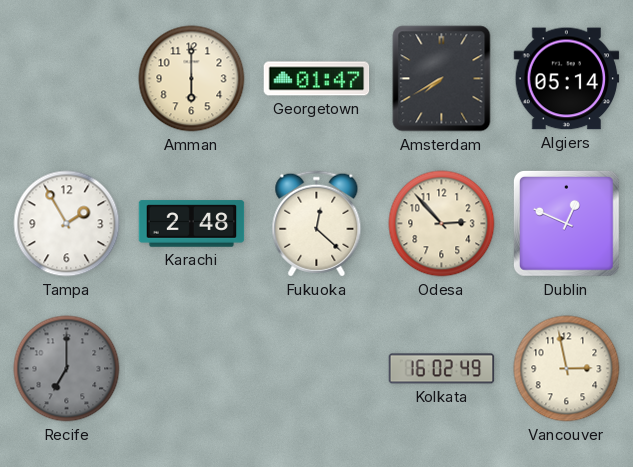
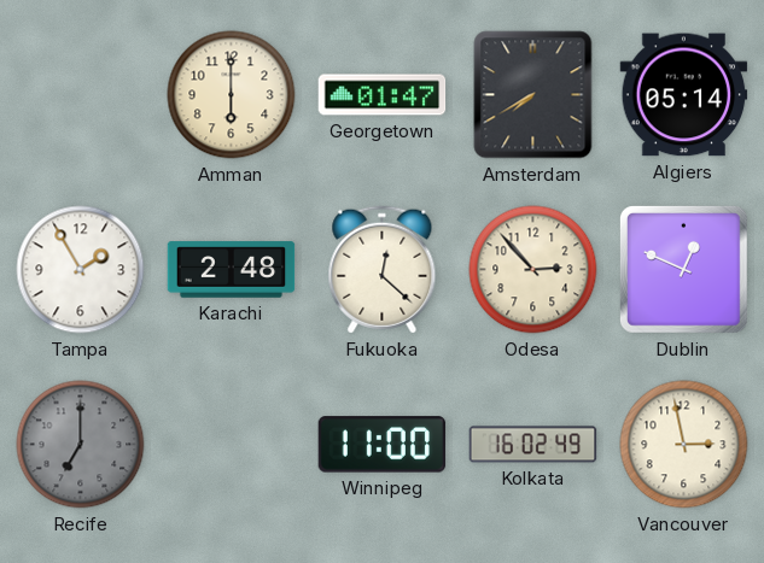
Winnipeg: none -> 11:00 (383, 445)
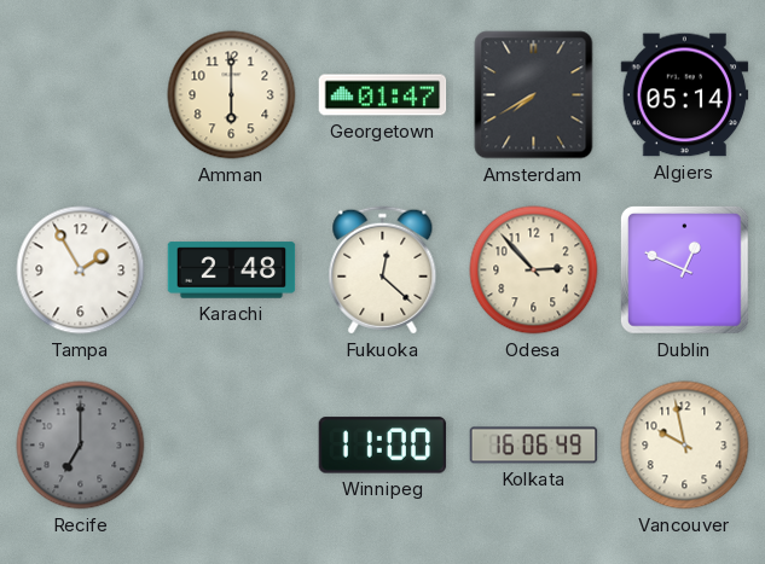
Kolkata: 16:02 -> 16:06 (534, 446)
Vancouver: 2:58 -> 9:58 (685, 446)
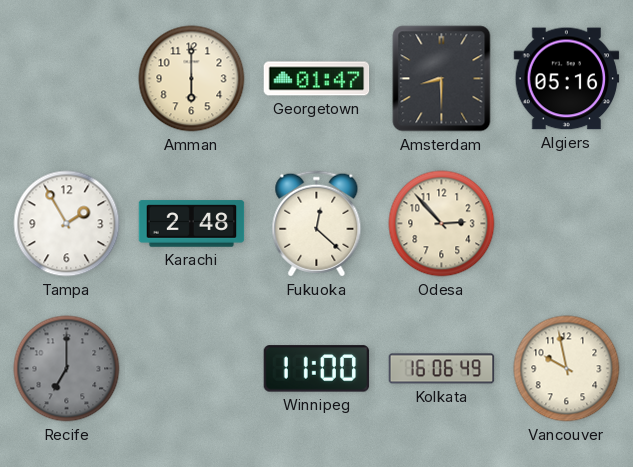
Amsterdam: 7:40 -> 8:30 (442, 79)
Algiers: 05:14 -> 05:16 (567, 79)
Dublin: 12:49 -> none (684, 269)
